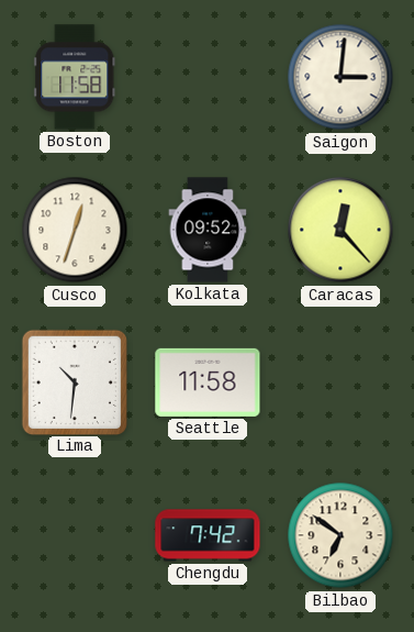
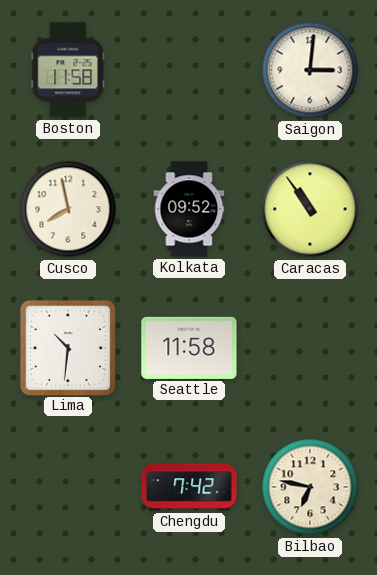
Cusco: 12:33 -> 7:58 (68, 209)
Caracas: 12:23 -> 10:54 (310, 209)
Bilbao: 6:51 -> 6:47 (310, 487)
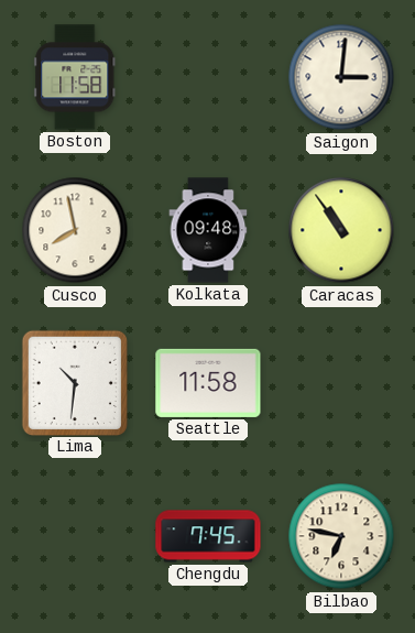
Kolkata: 09:52 -> 09:48 (208, 230)
Chengdu: 7:42 -> 7:45 (208, 536)
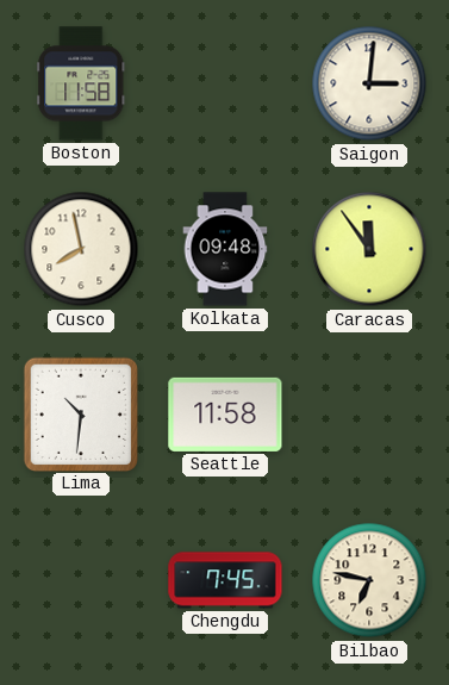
Caracas: 10:54 -> 11:54 (369, 249)
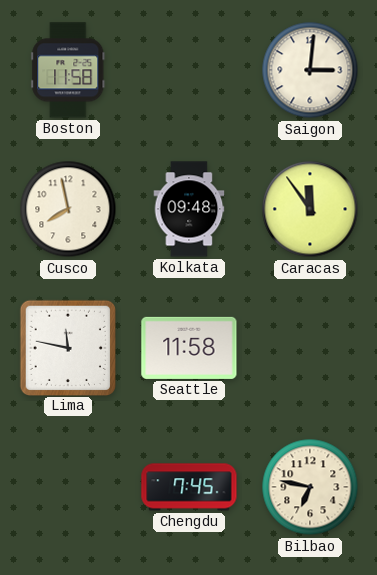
Lima: 10:31 -> 11:47 (67, 347)
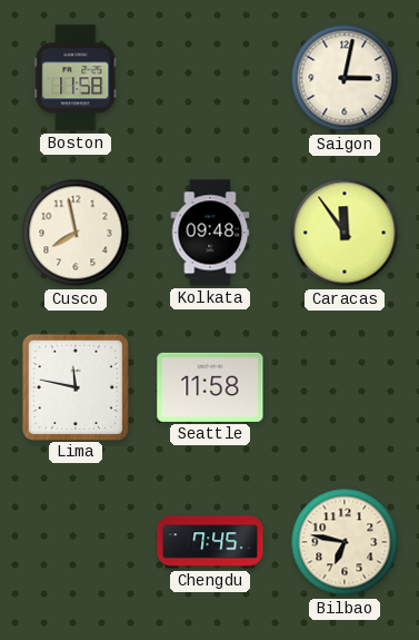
Saigon: 3:01 -> 3:02 (345, 78)
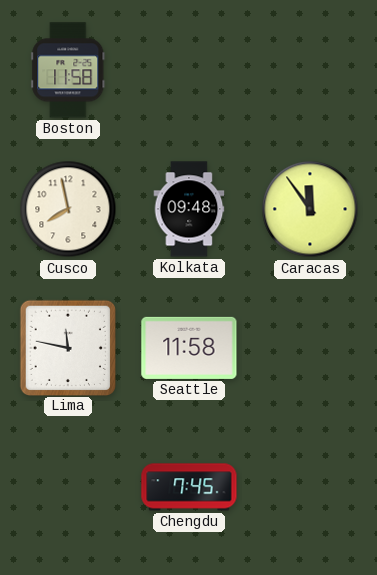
Saigon: 3:02 -> none (345, 78)
Bilbao: 6:47 -> none (345, 542)
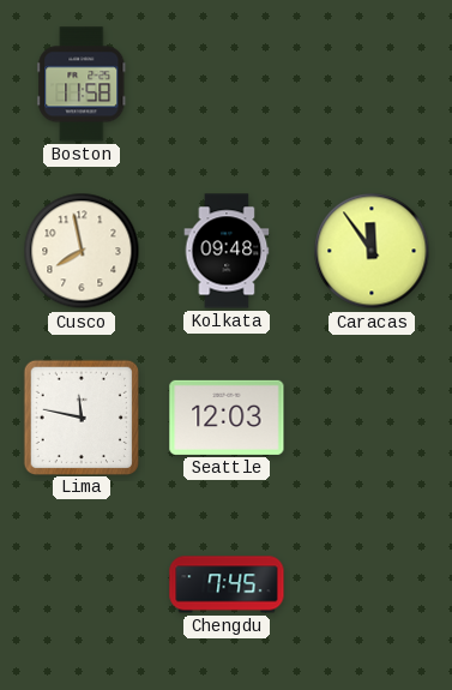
Seattle: 11:58 -> 12:03 (227, 418)
